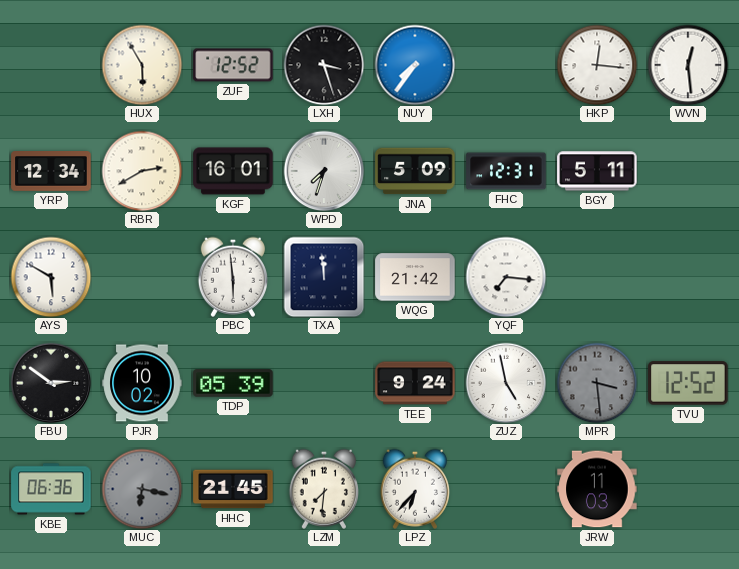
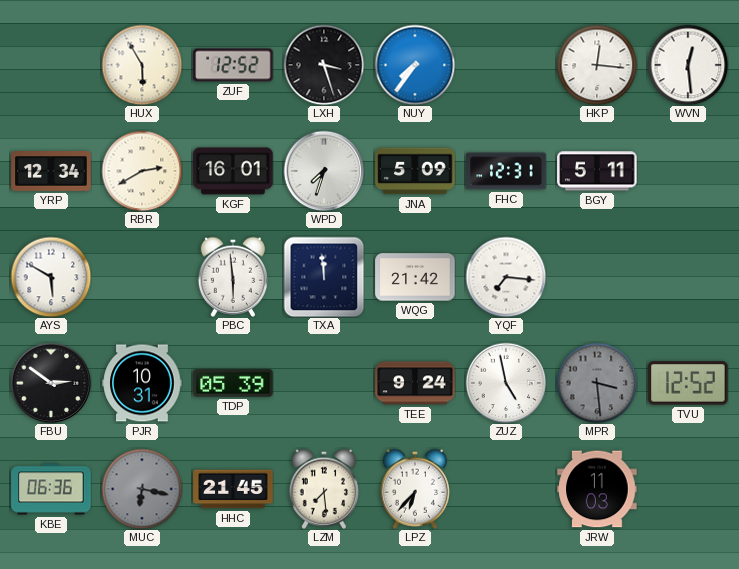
PJR: 10:02 -> 10:31 (142, 383)
LZM: 7:31 -> 7:29 (323, 489)
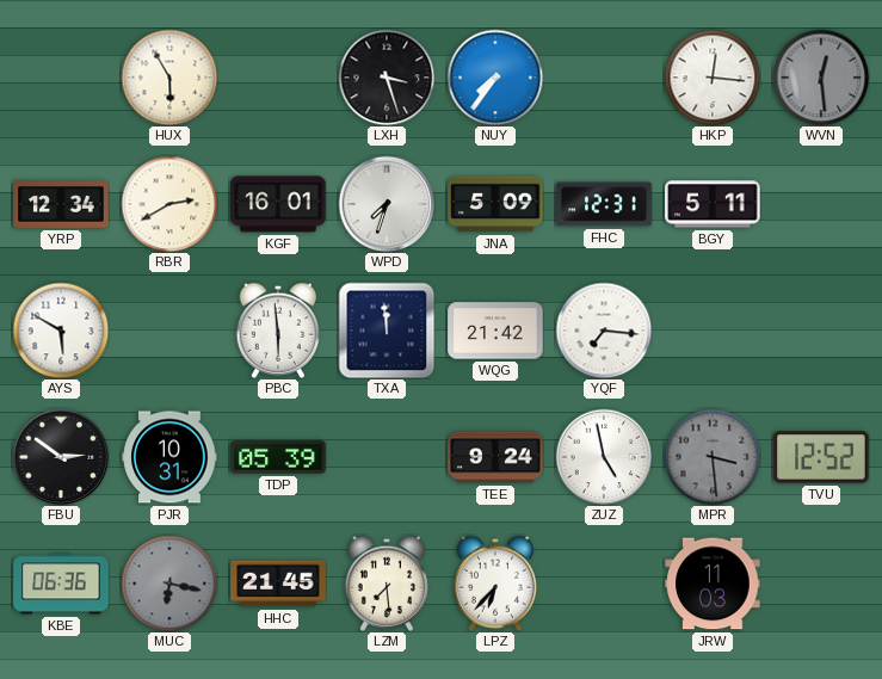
ZUF: 12:52 -> none (233, 65)
WVN dial: white -> grey (821, 78)
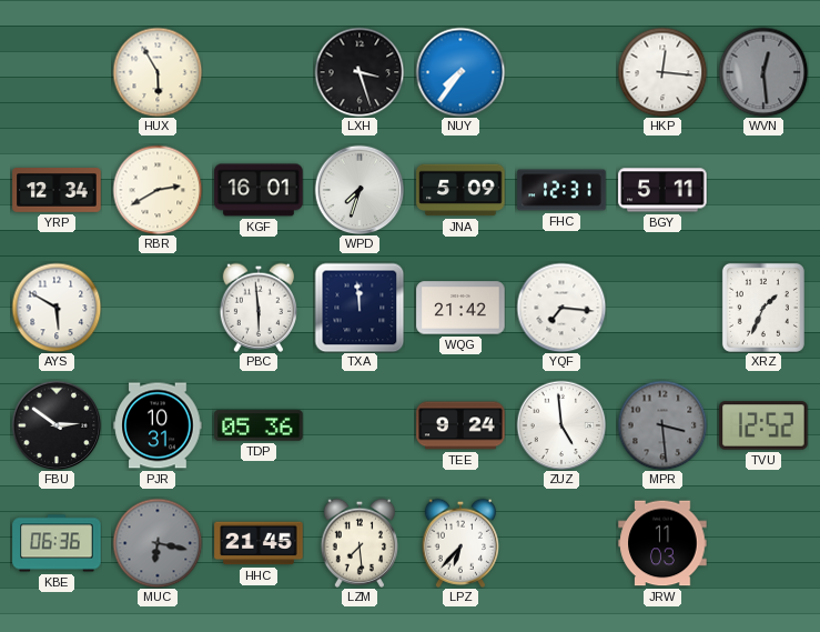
XRZ: none -> 1:34 (763, 308)
TDP: 05:39 -> 05:36 (259, 425)
ZUZ: 4:58 -> 4:59 (561, 425)
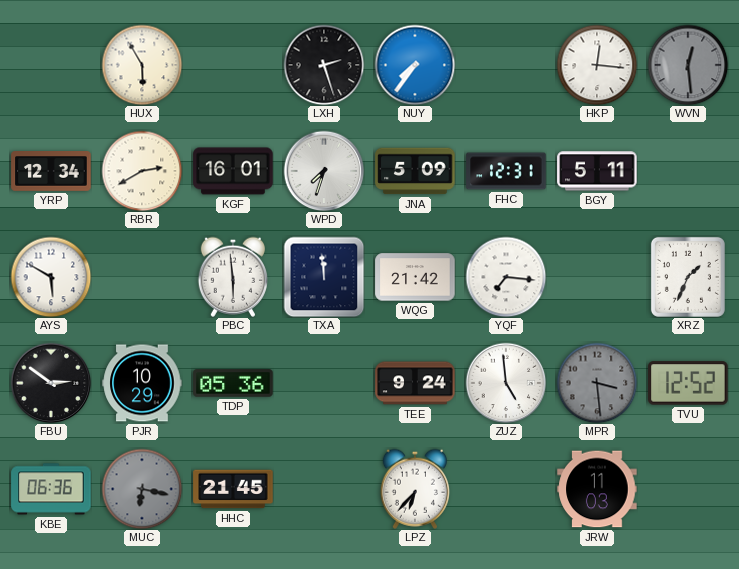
LXH: 3:27 -> 2:27 (324, 65)
PJR: 10:31 -> 10:29 (142, 383)
LZM: 7:29 -> none (358, 543)
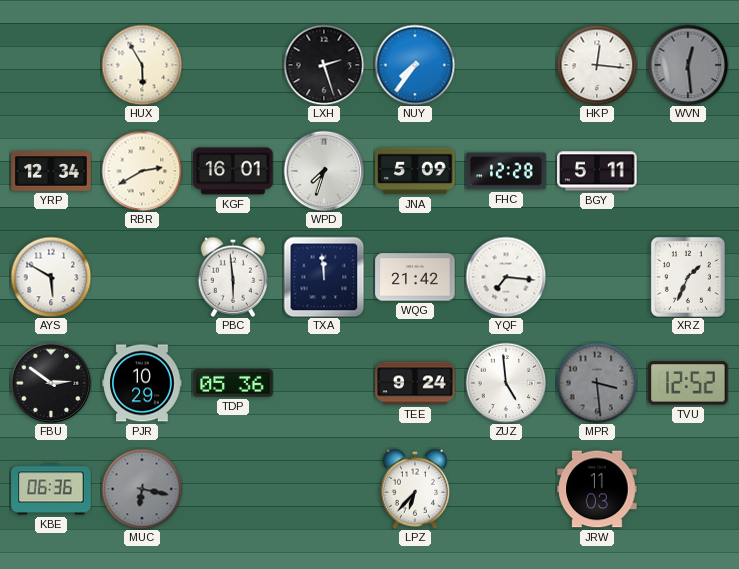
FHC: 12:31 -> 12:28 (506, 171)
HHC: 21:45 -> none (233, 489)
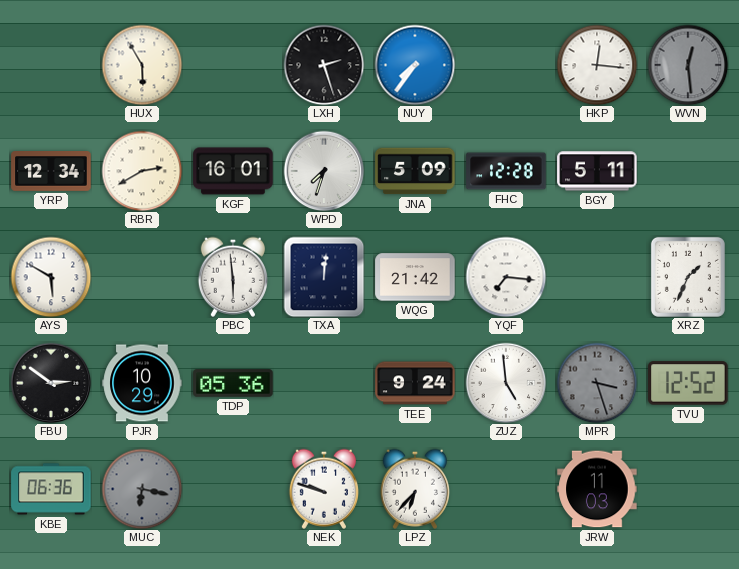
TXA: 11:59 -> 12:01 (324, 277)
MPR: 3:29 -> 3:27 (597, 383)
NEK: none -> 9:48 (323, 489)
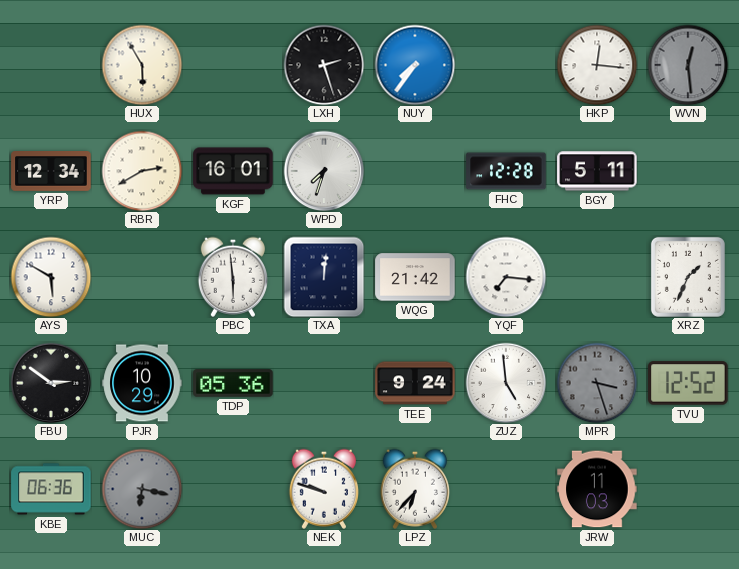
JNA: 5:09 -> none (415, 171)
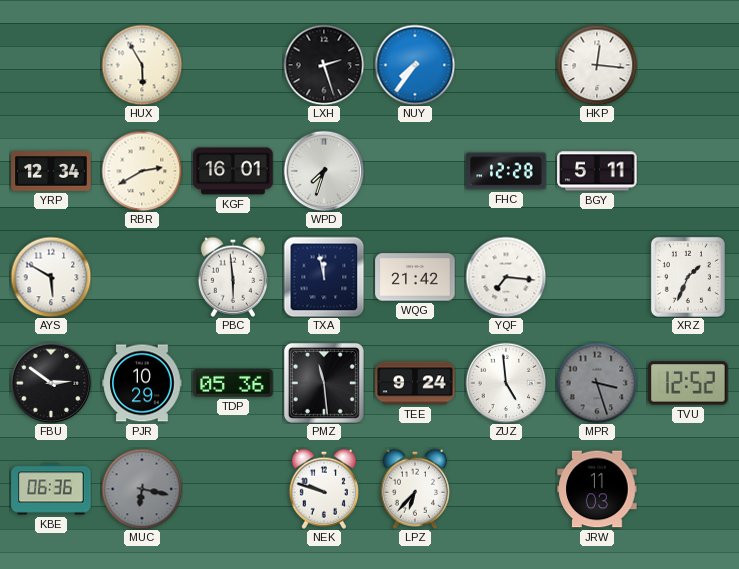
WVN: 12:29 -> none (688, 65)
TXA: 12:01 -> 11:58 (324, 277)
PMZ: none -> 11:29 (324, 383)
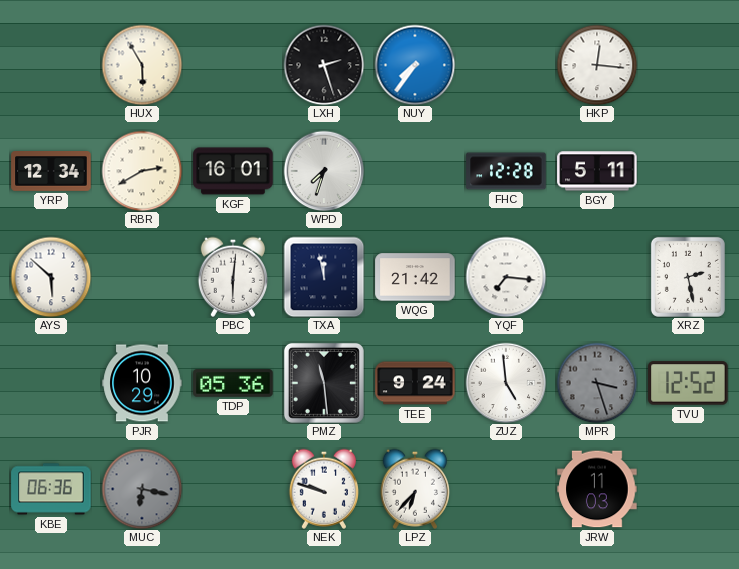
AYS: 5:50 -> 5:52 (51, 277)
PBC: 5:59 -> 6:01 (232, 277)
XRZ: 1:34 -> 2:28 (688, 277)
FBU: 2:51 -> none (51, 383)
